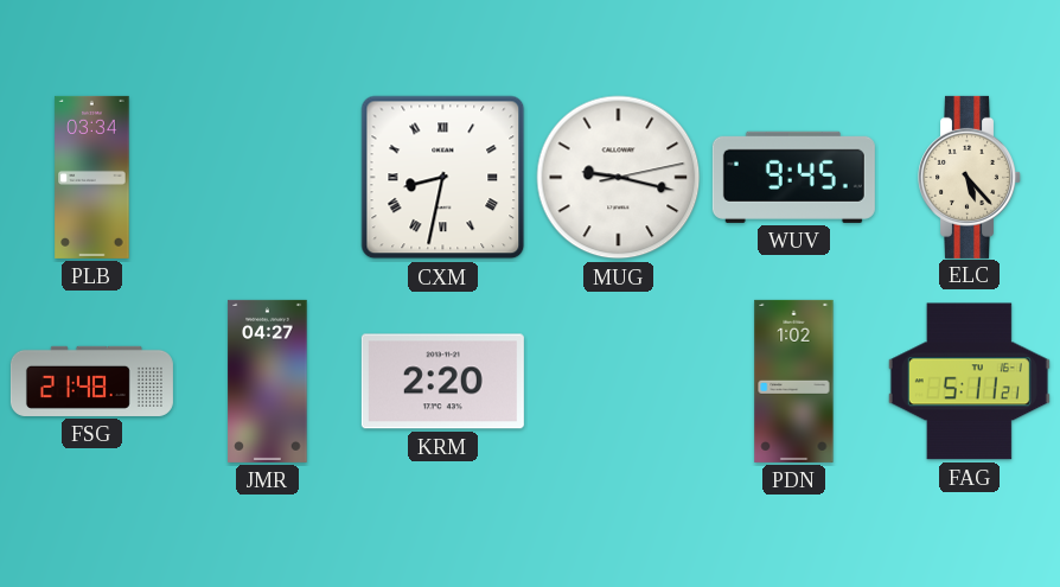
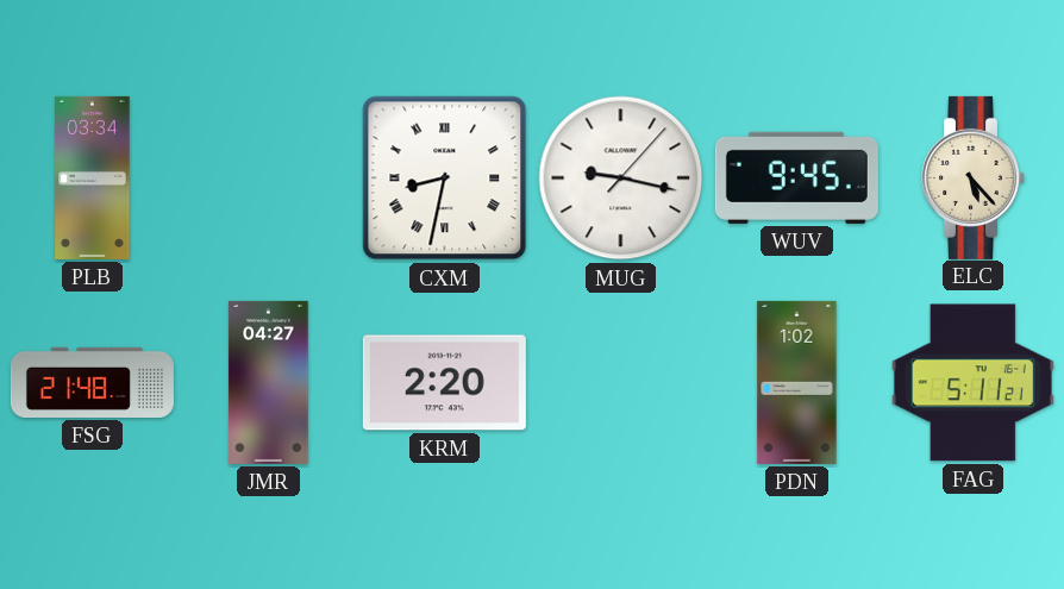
MUG: 9:17:13 -> 9:17:07 (621, 178)
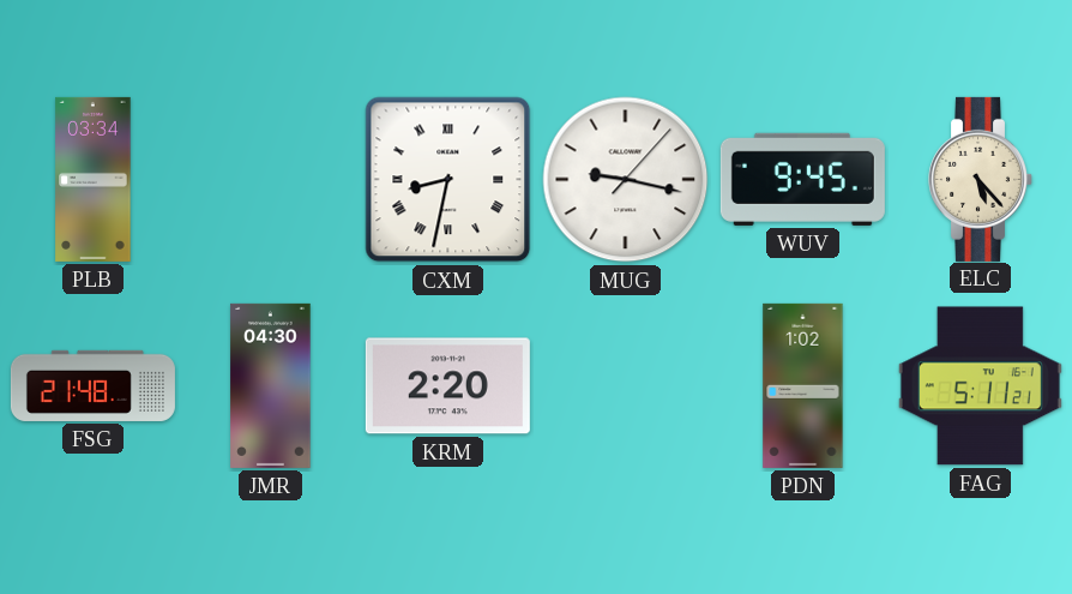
JMR: 04:27 -> 04:30 (271, 385)
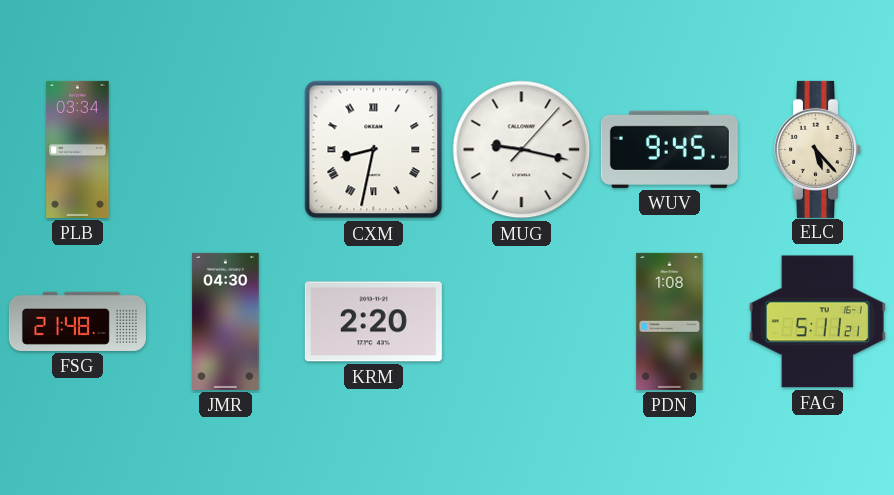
PDN: 1:02 -> 1:08 (670, 321)
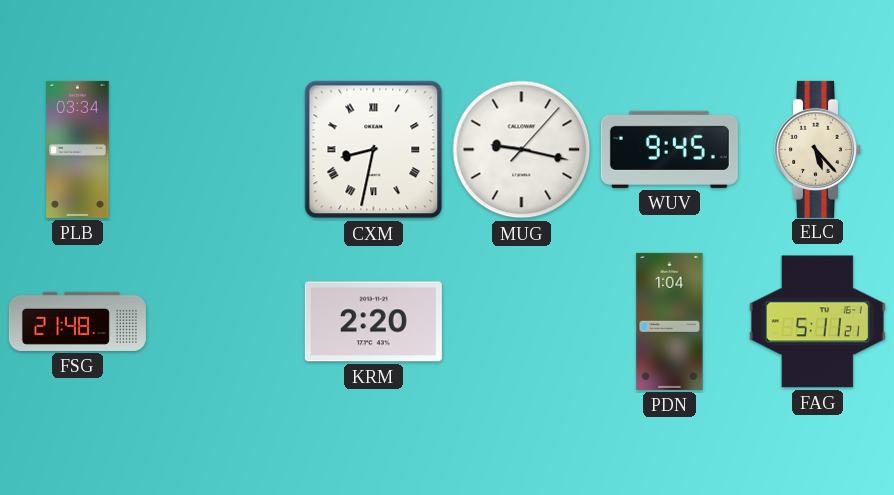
JMR: 04:30 -> none (226, 321)
PDN: 1:08 -> 1:04 (670, 321)
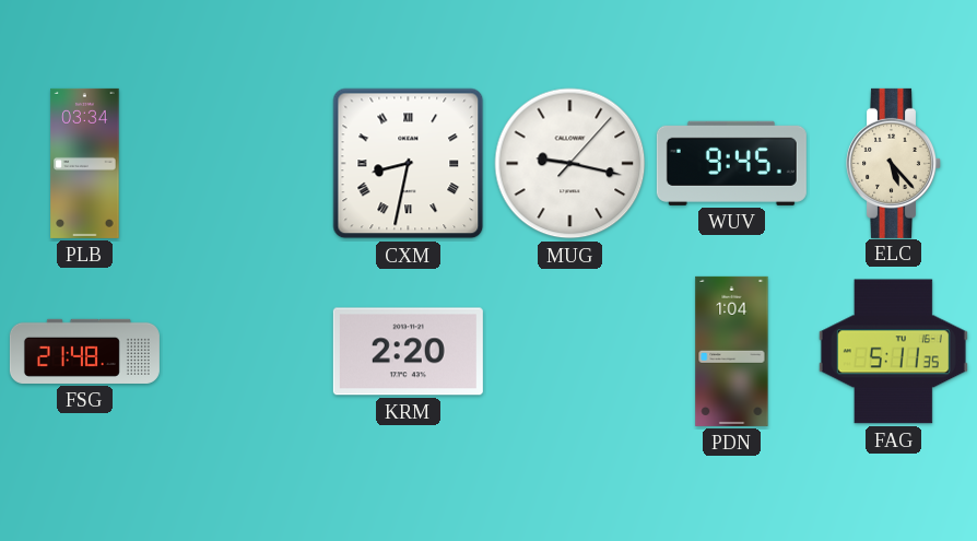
FAG: 5:11:21 -> 5:11:35 (893, 352)
